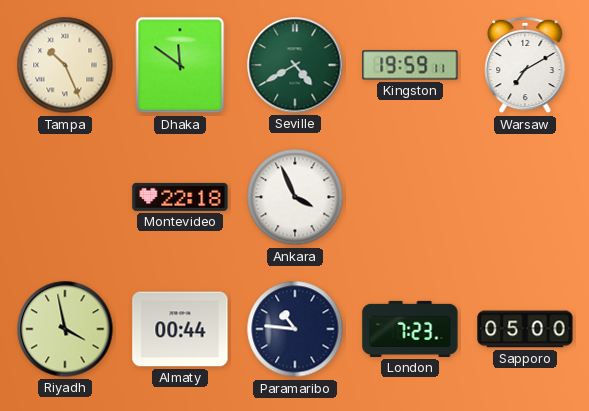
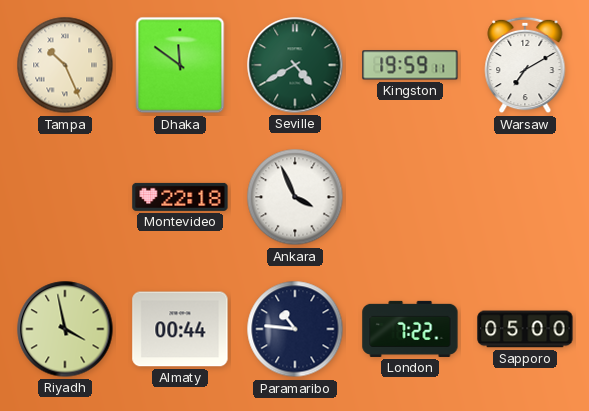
London: 7:23 -> 7:22 (410, 329)
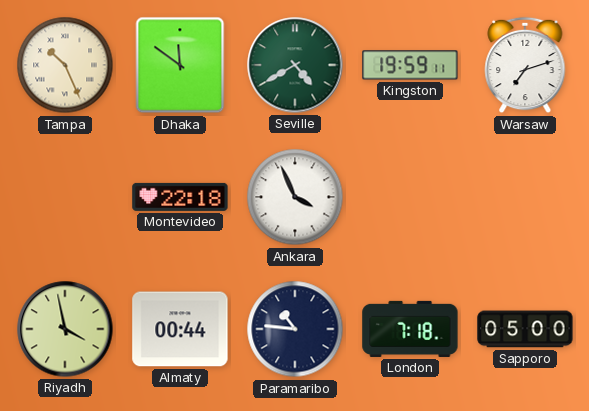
Warsaw: 7:10 -> 7:12 (525, 65)
London: 7:22 -> 7:18 (410, 329)
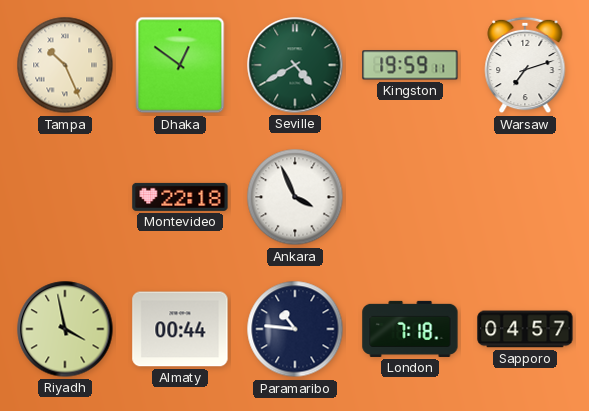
Dhaka: 11:51 -> 12:51 (180, 65)
Sapporo: 05:00 -> 04:57 (525, 329)
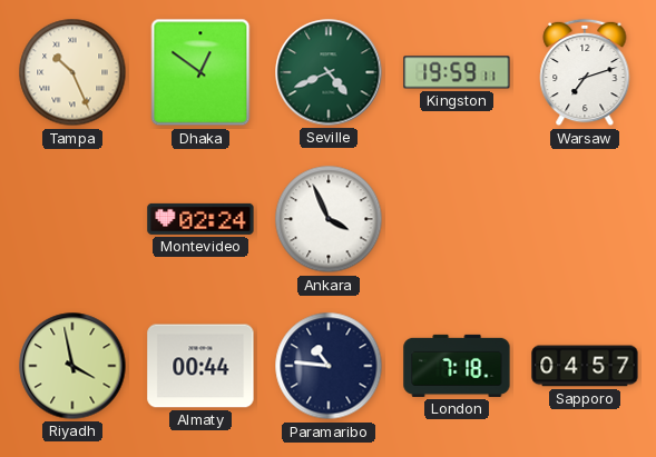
Seville: 4:40 -> 4:41 (329, 72)
Montevideo: 22:18 -> 02:24 (200, 219)
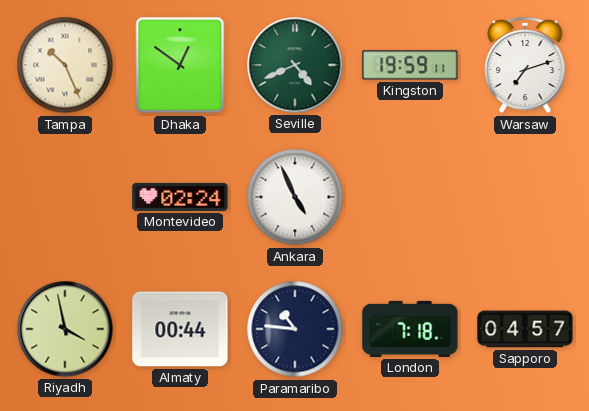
Ankara: 3:56 -> 4:56 (295, 197)
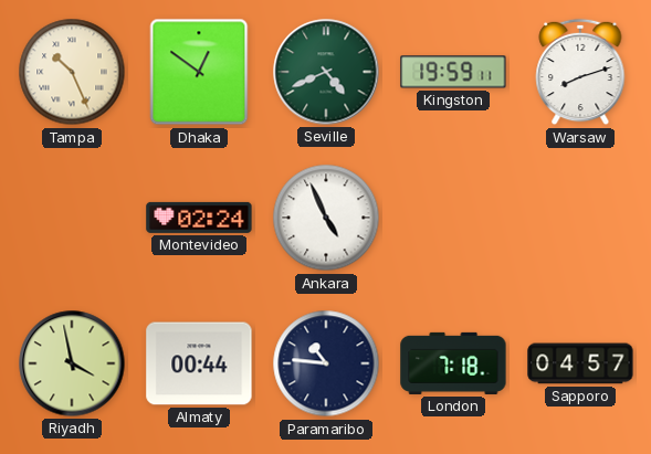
Warsaw: 7:12 -> 8:12 (580, 72)
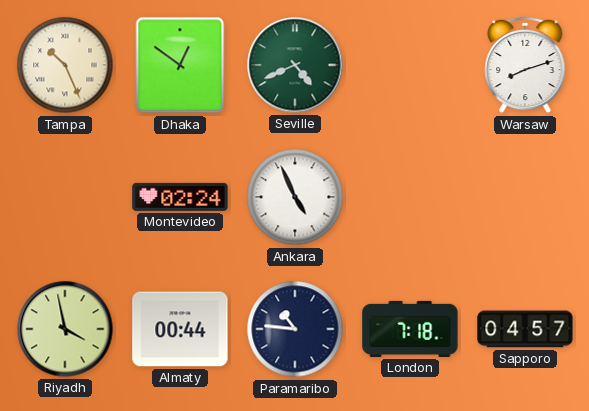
Kingston: 19:59 -> none (453, 72)
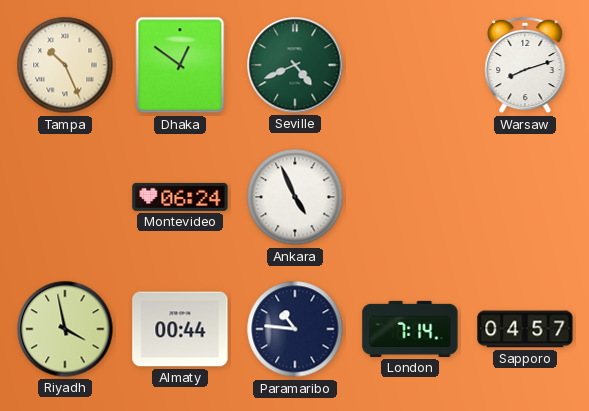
Montevideo: 02:24 -> 06:24 (180, 197)
London: 7:18 -> 7:14 (410, 329)
